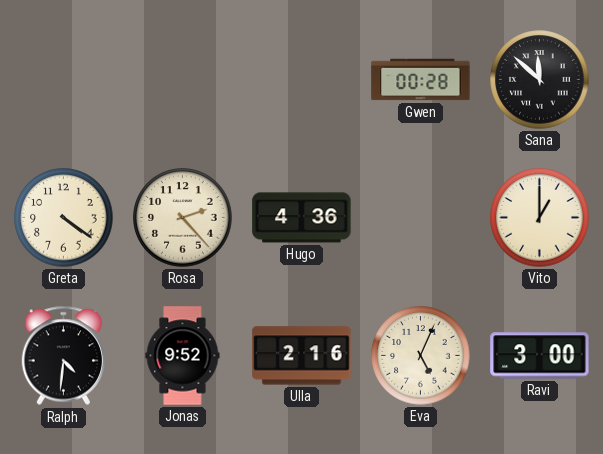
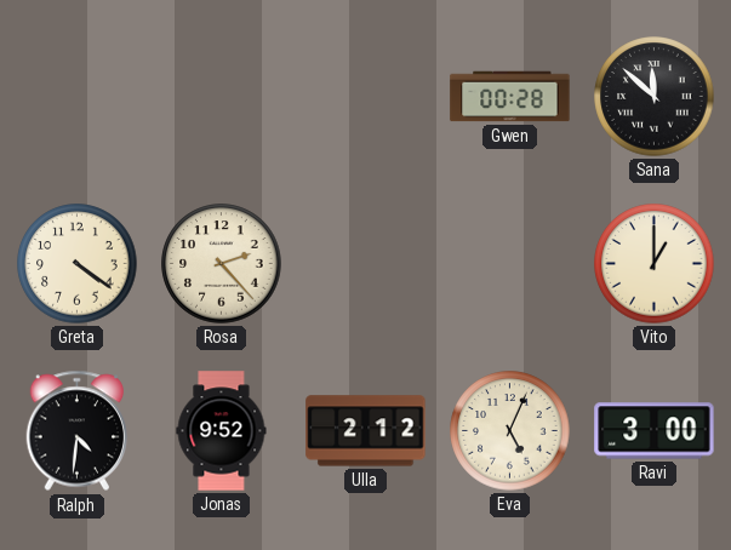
Hugo: 4:36 -> none (302, 218)
Ulla: 2:16 -> 2:12 (366, 431)
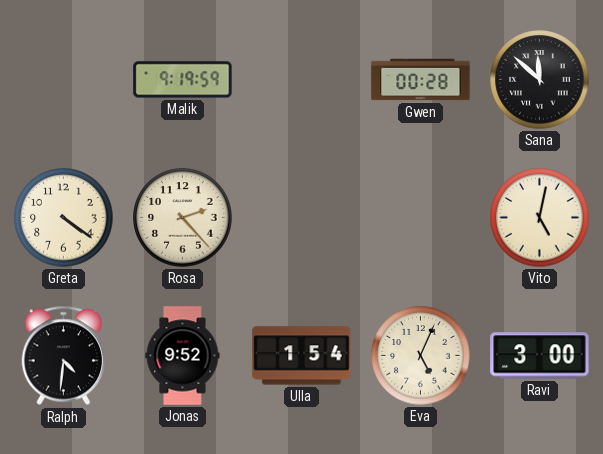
Malik: none -> 9:19 (183, 80)
Vito: 1:00 -> 5:02 (540, 218)
Ulla: 2:12 -> 1:54 (302, 356)
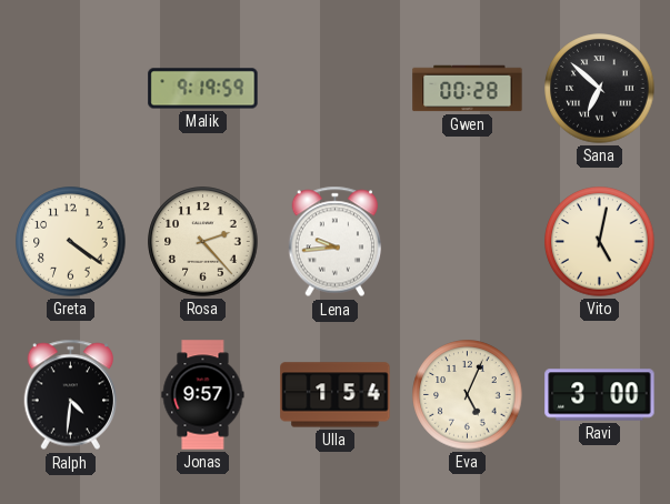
Sana: 11:52 -> 6:52 (600, 89)
Lena: none -> 9:44 (336, 242)
Jonas: 9:52 -> 9:57 (203, 395)
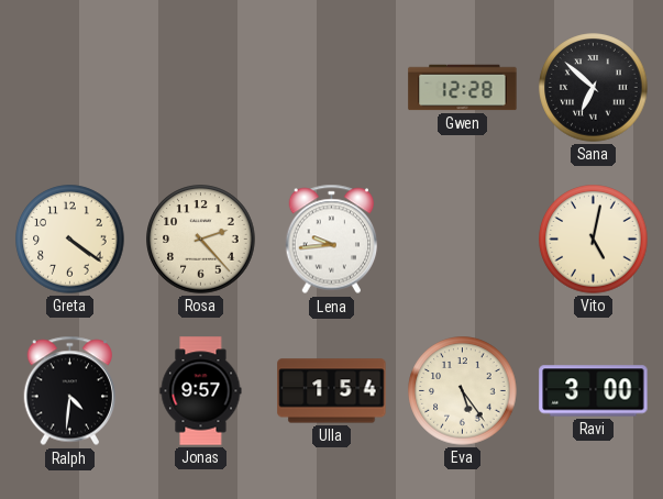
Malik: 9:19 -> none (203, 89)
Gwen: 00:28 -> 12:28 (463, 88)
Eva: 5:04 -> 5:24 (463, 391)
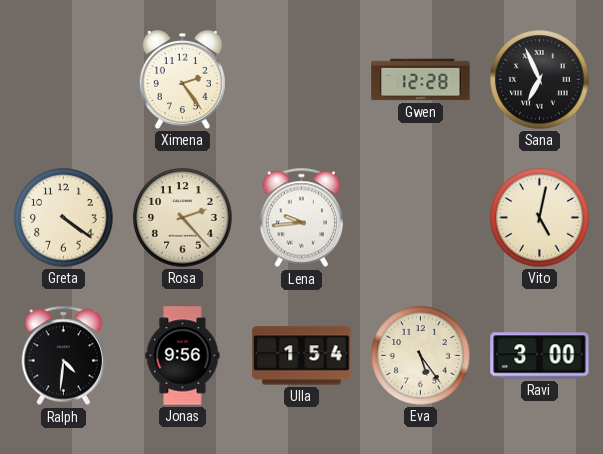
Ximena: none -> 2:24 (182, 79)
Sana: 6:52 -> 6:56 (540, 80)
Jonas: 9:57 -> 9:56 (183, 356)
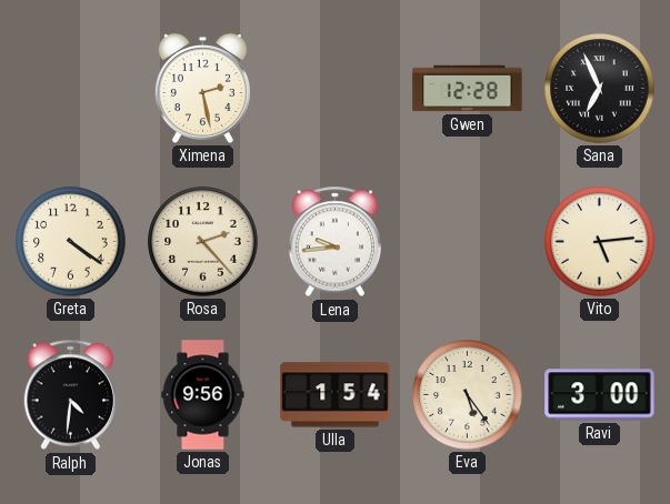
Ximena: 2:24 -> 2:28 (202, 88)
Vito: 5:02 -> 5:14 (600, 242)
